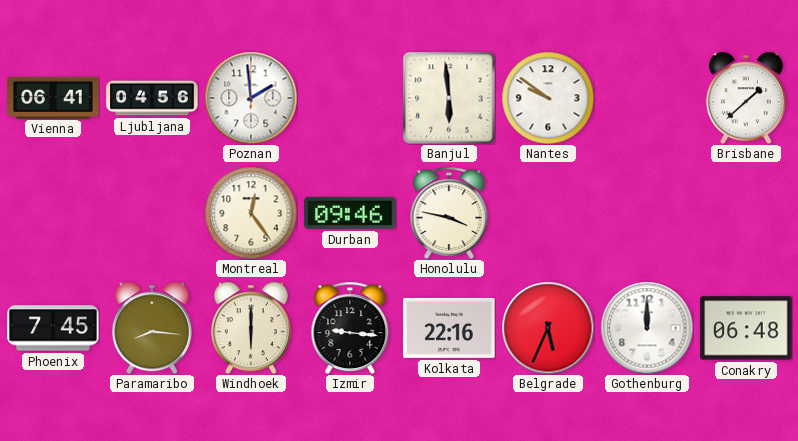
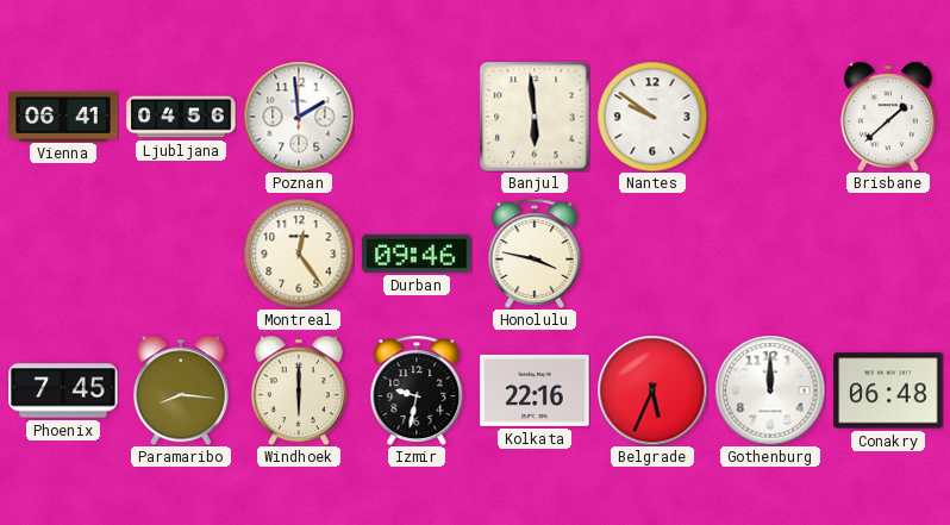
Izmir: 9:16 -> 9:32 (417, 390)
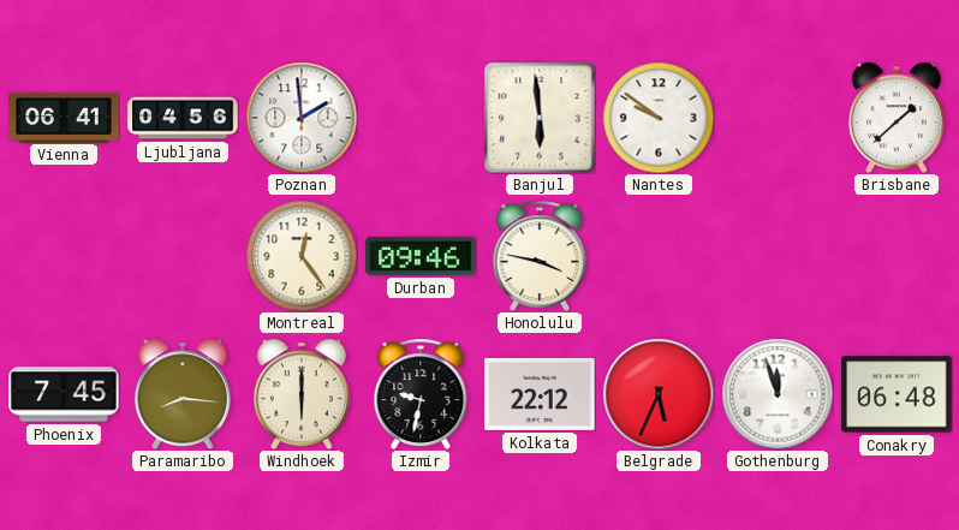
Kolkata: 22:16 -> 22:12 (540, 394)
Gothenburg: 12:00 -> 11:57 (778, 394)
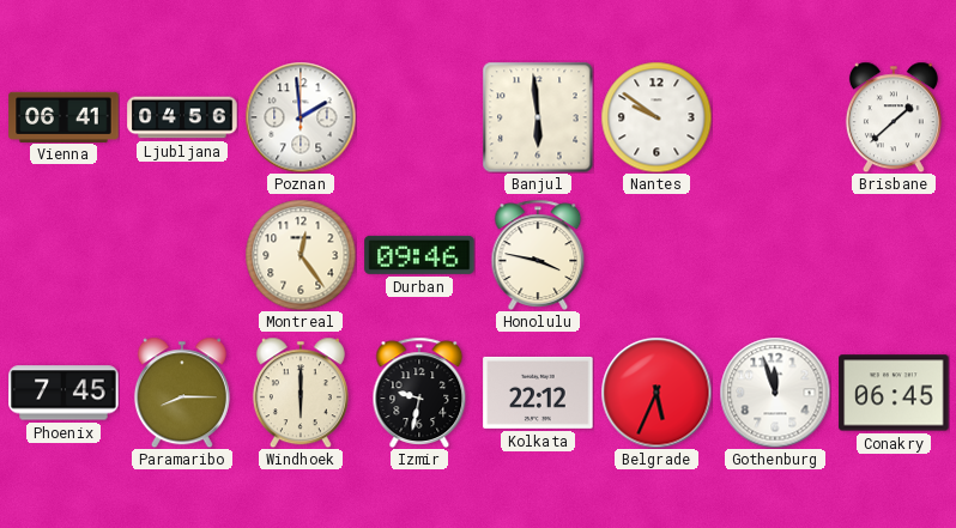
Paramaribo: 8:16 -> 8:15 (182, 393)
Conakry: 06:48 -> 06:45 (894, 393)
